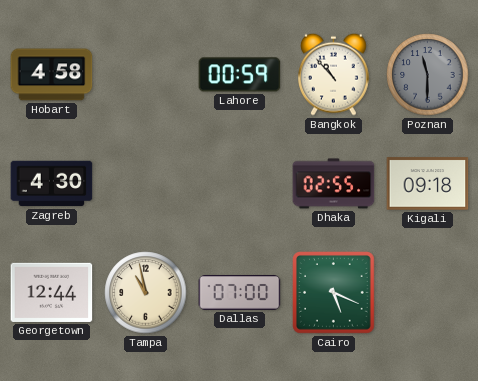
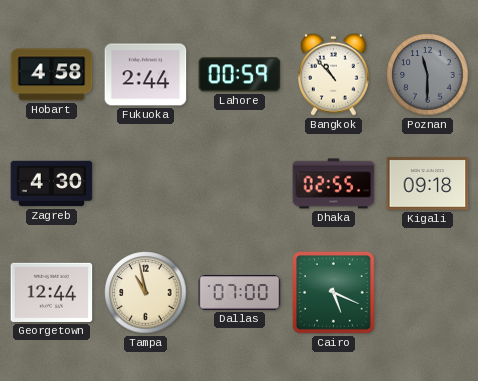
Fukuoka: none -> 2:44 (146, 75)
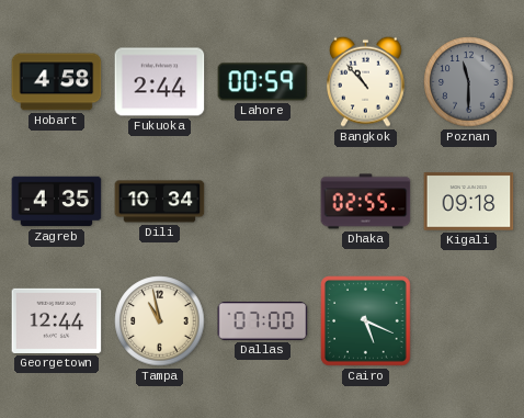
Zagreb: 4:30 -> 4:35 (57, 202)
Dili: none -> 10:34 (160, 202)
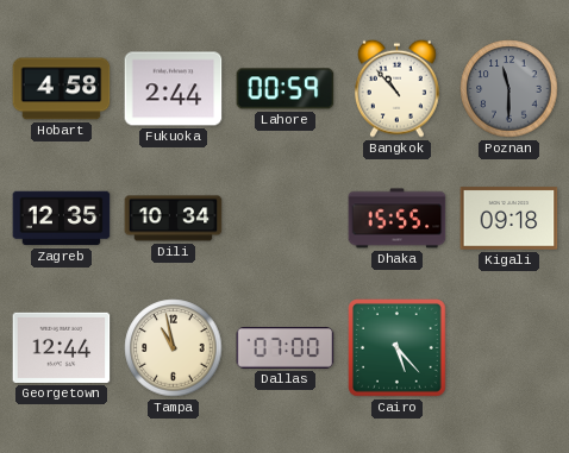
Zagreb: 4:35 -> 12:35 (62, 219)
Dhaka: 02:55 -> 15:55 (398, 219)
Cairo: 5:19 -> 5:23 (398, 348)
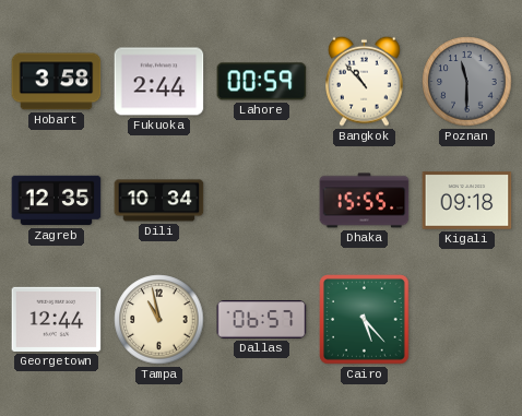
Hobart: 4:58 -> 3:58 (57, 82)
Dallas: 07:00 -> 06:57 (262, 320)
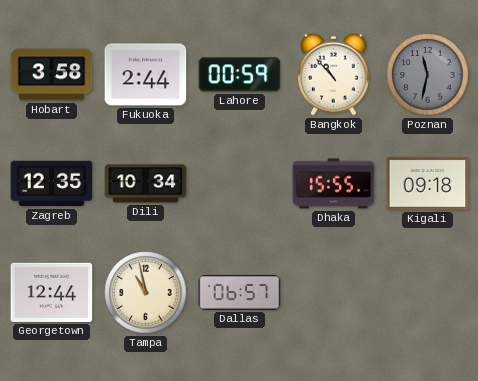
Poznan: 11:30 -> 11:32 (428, 75)
Cairo: 5:23 -> none (365, 320)
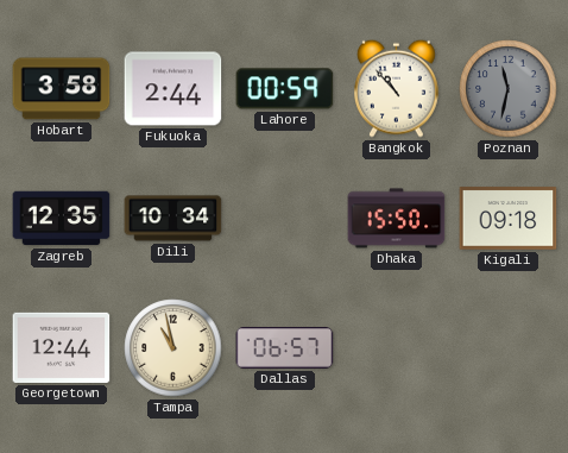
Dhaka: 15:55 -> 15:50 (397, 219)
